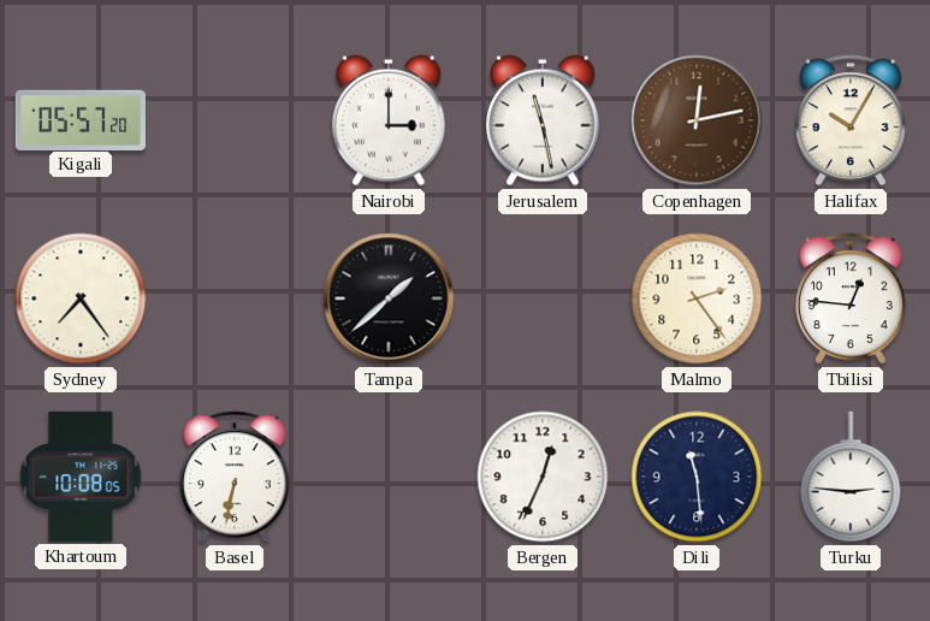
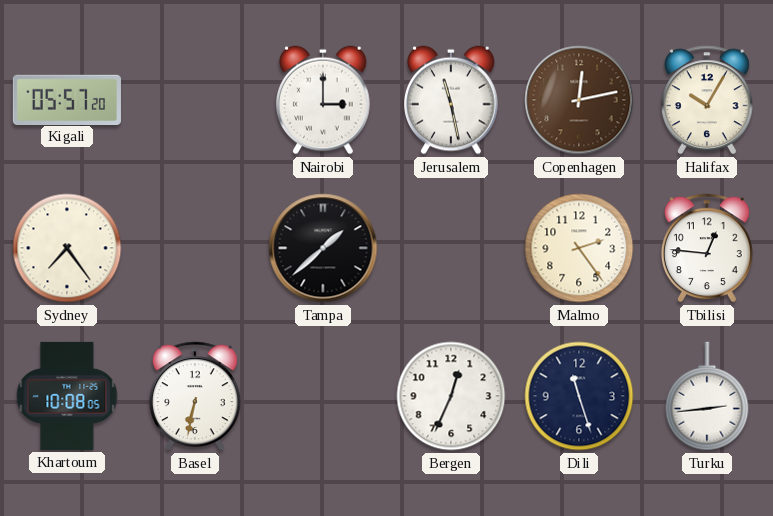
Dili: 11:29 -> 11:27 (579, 396)
Turku: 2:46 -> 2:44 (707, 396)
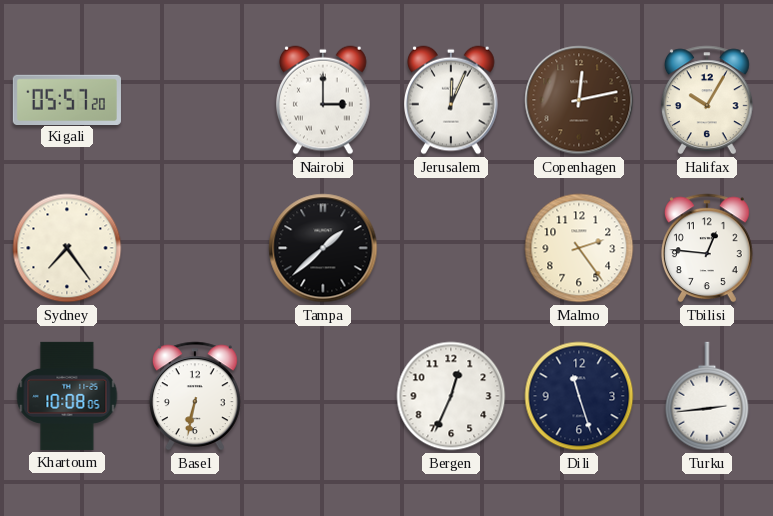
Jerusalem: 11:28 -> 12:04 (452, 100)
